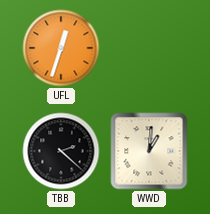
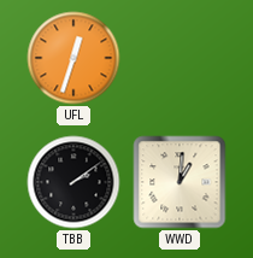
TBB: 2:22 -> 2:09 (73, 182)
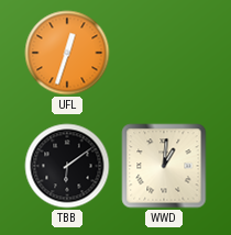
TBB: 2:09 -> 6:09 (67, 166)
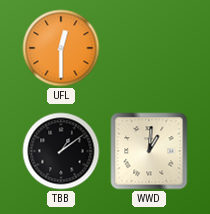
UFL: 12:33 -> 12:30 (61, 48)
TBB: 6:09 -> 1:09 (61, 151)
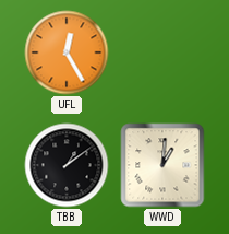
UFL: 12:30 -> 12:25 (67, 52)
